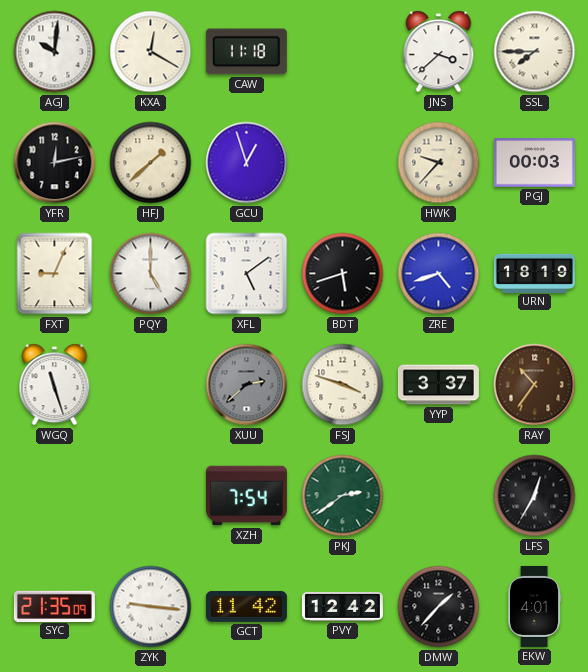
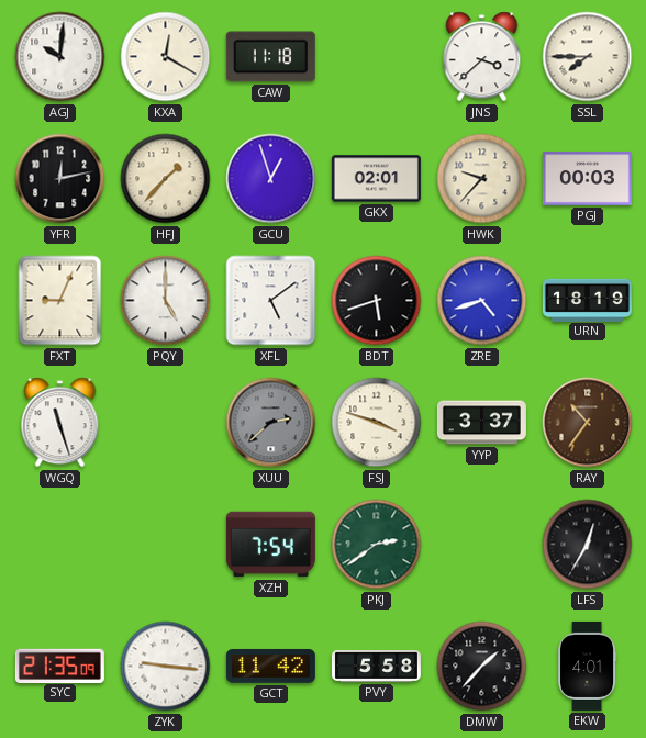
HFJ: 1:38 -> 1:37 (166, 179)
GKX: none -> 02:01 (376, 179)
PVY: 12:42 -> 5:58 (376, 667)
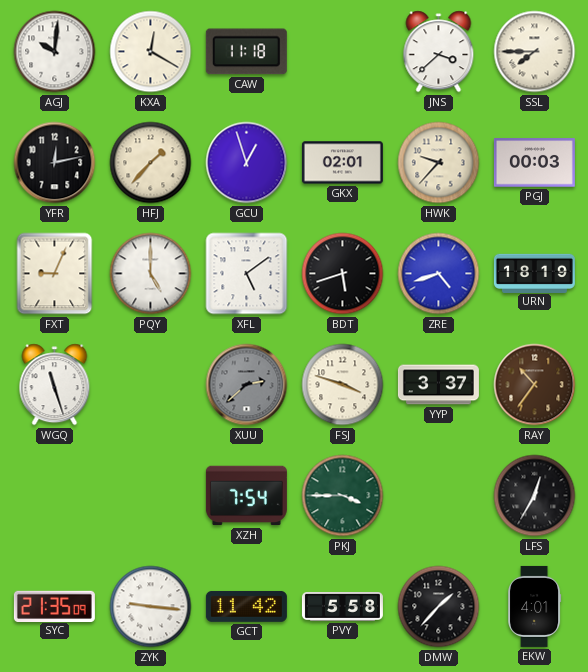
PKJ: 2:39 -> 3:45 (343, 496)
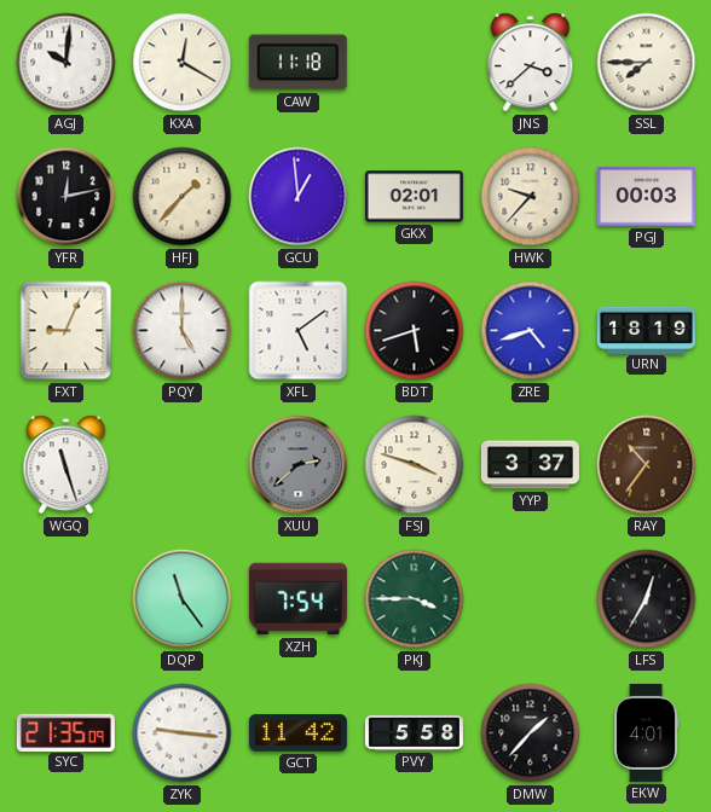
GCU: 12:57 -> 12:59 (299, 197)
DQP: none -> 11:24 (183, 599)
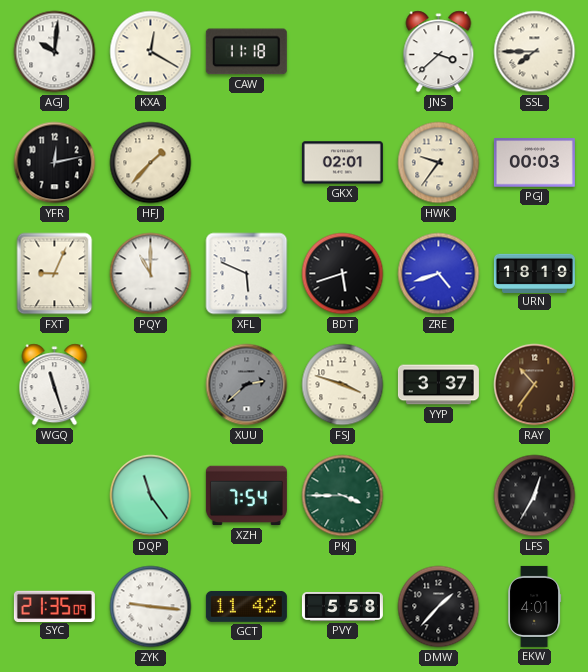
GCU: 12:59 -> none (299, 197)
HWK: 9:37 -> 9:36 (439, 163)
PQY: 5:00 -> 11:00 (151, 274)
XFL: 5:09 -> 5:49 (247, 274)
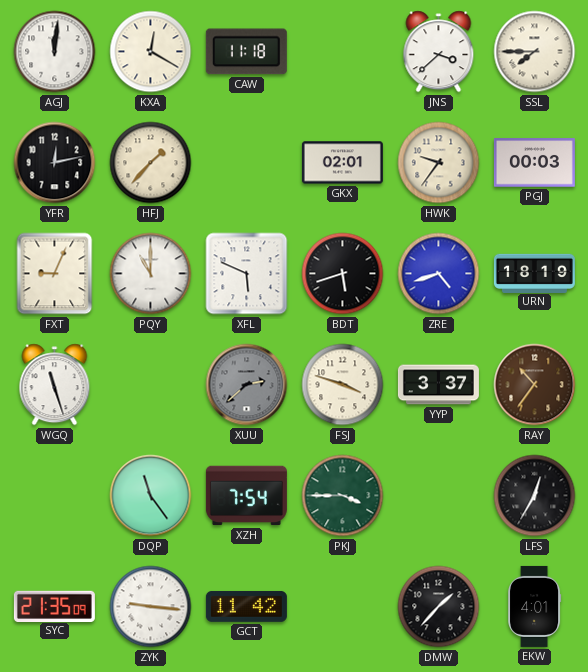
AGJ: 10:01 -> 12:01 (55, 52)
PVY: 5:58 -> none (342, 607)
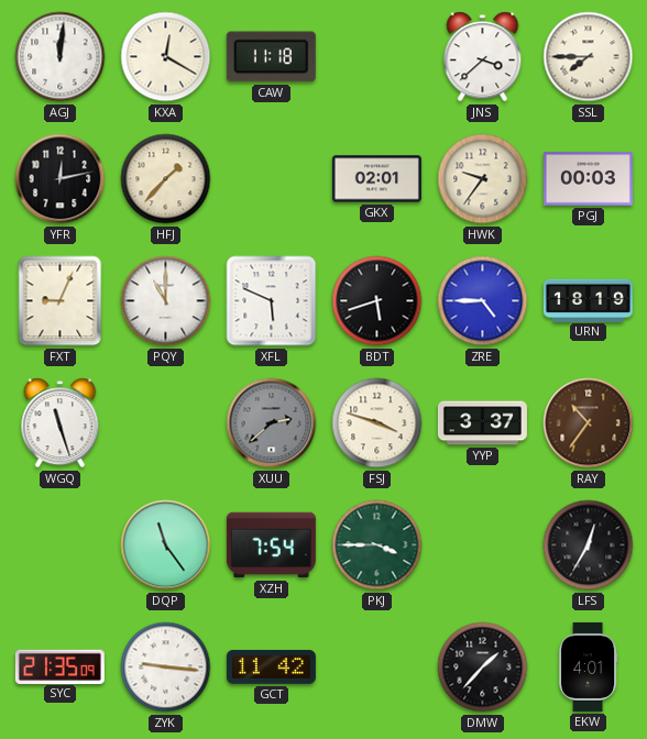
ZRE: 4:42 -> 4:45 (483, 301)
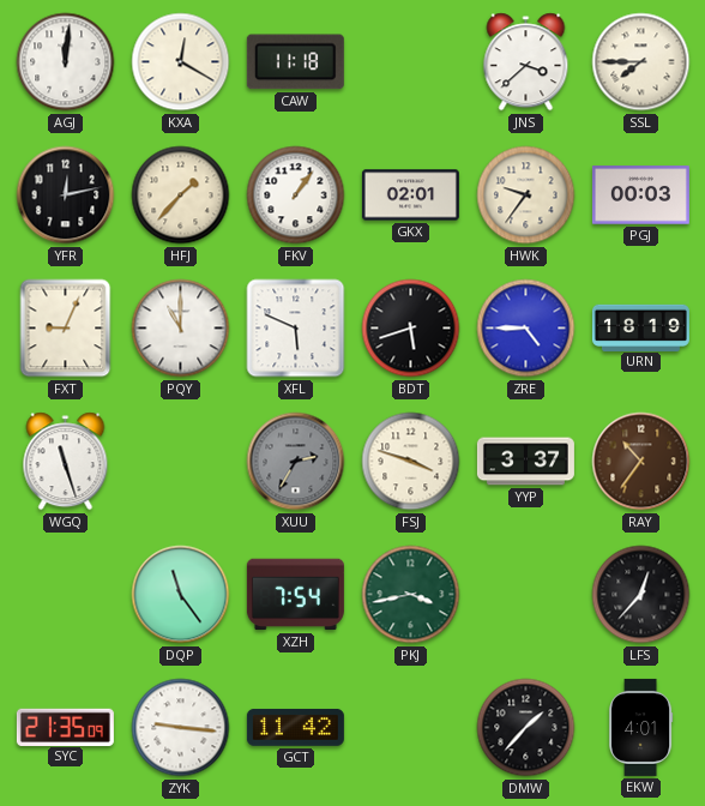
FKV: none -> 1:06 (296, 196)
XUU: 2:38 -> 2:35 (296, 462)
PKJ: 3:45 -> 3:43 (411, 595)
LFS: 12:35 -> 12:37 (641, 595)
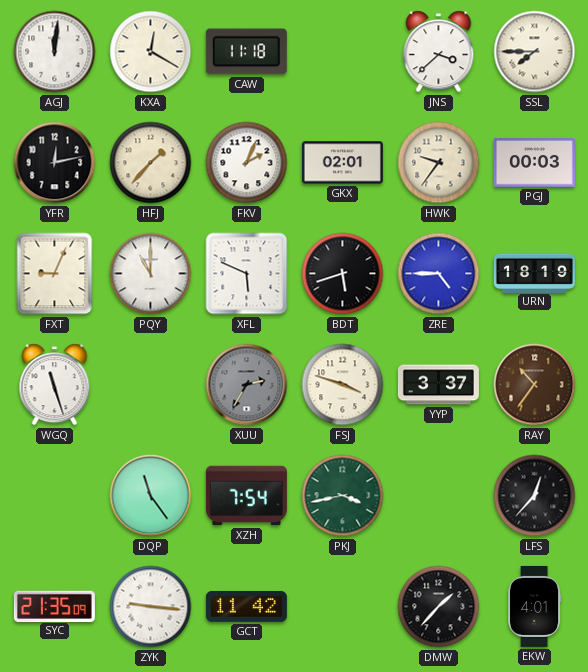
FKV: 1:06 -> 2:04 (247, 163)
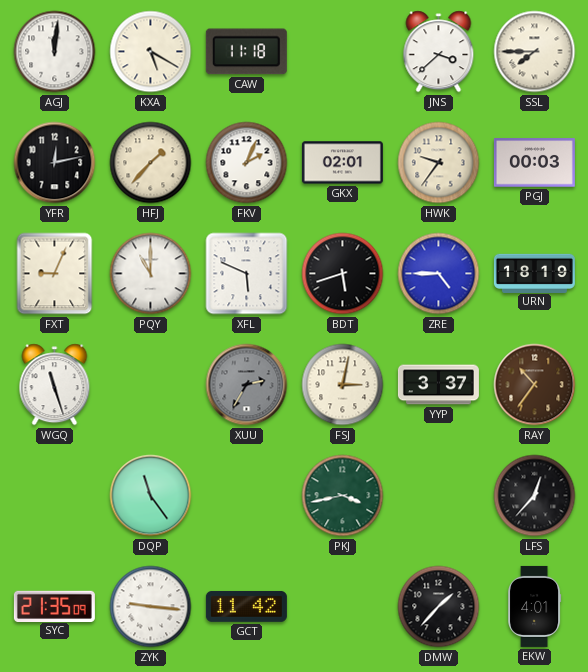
KXA: 12:20 -> 5:20 (151, 52)
FSJ: 3:48 -> 3:02 (343, 385)
XZH: 7:54 -> none (246, 496)
